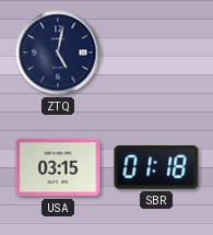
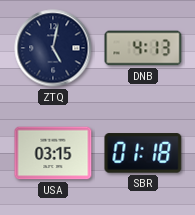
DNB: none -> 4:13 (143, 48)
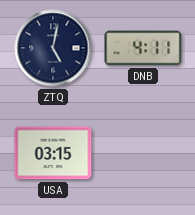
DNB: 4:13 -> 4:11 (143, 48)
SBR: 01:18 -> none (143, 153)
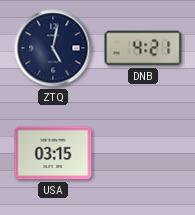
DNB: 4:11 -> 4:21 (143, 48)
